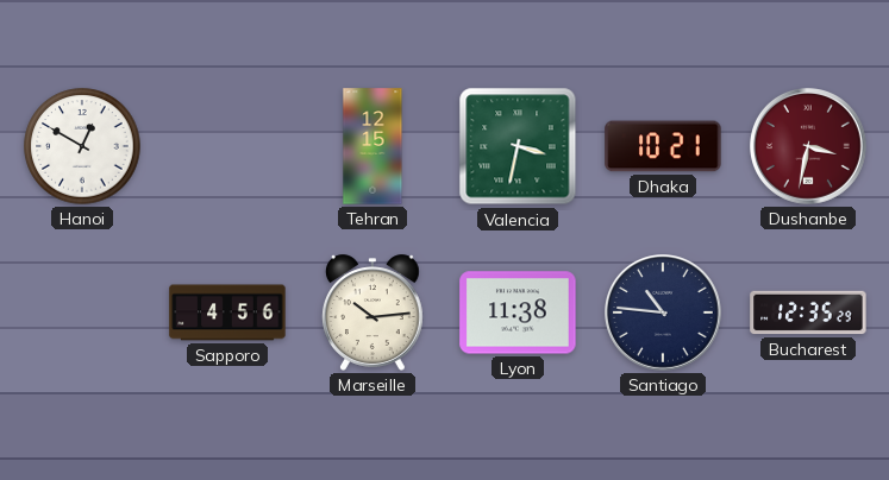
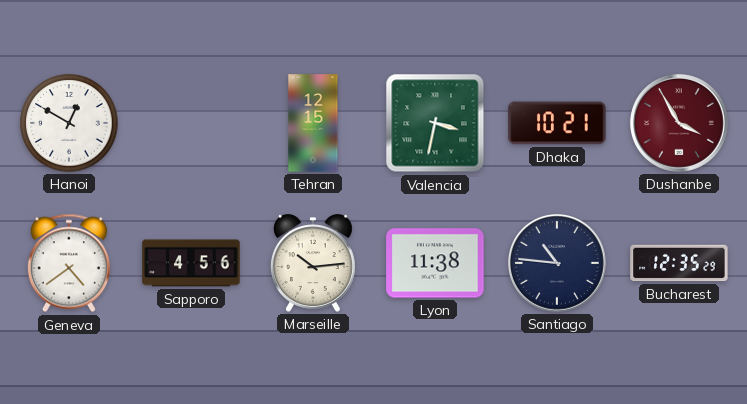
Dushanbe: 3:32 -> 3:55 (680, 124)
Geneva: none -> 4:39 (69, 263)
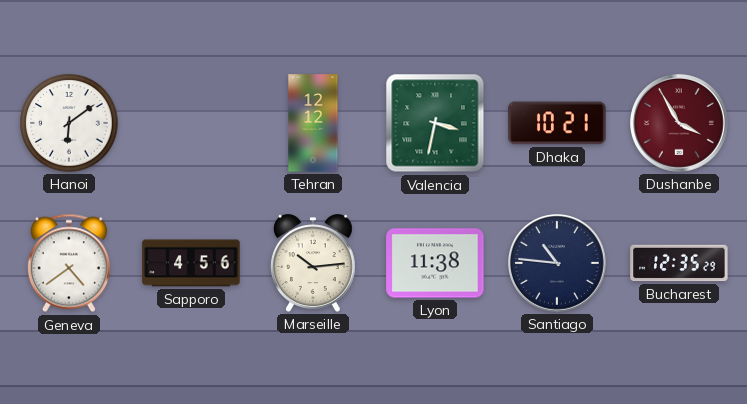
Hanoi: 12:50 -> 6:09 (69, 123)
Tehran: 12:15 -> 12:12 (313, 123)
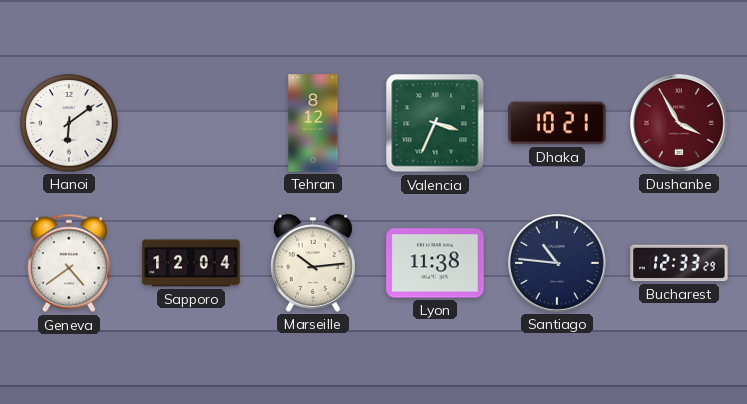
Tehran: 12:12 -> 8:12 (313, 123)
Valencia: 3:32 -> 3:34 (435, 123)
Sapporo: 4:56 -> 12:04 (191, 263)
Bucharest: 12:35 -> 12:33 (679, 263)
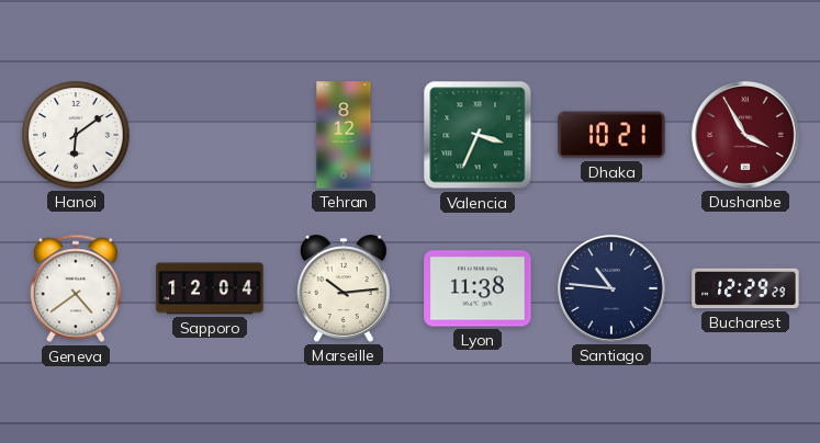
Bucharest: 12:33 -> 12:29 (745, 288)
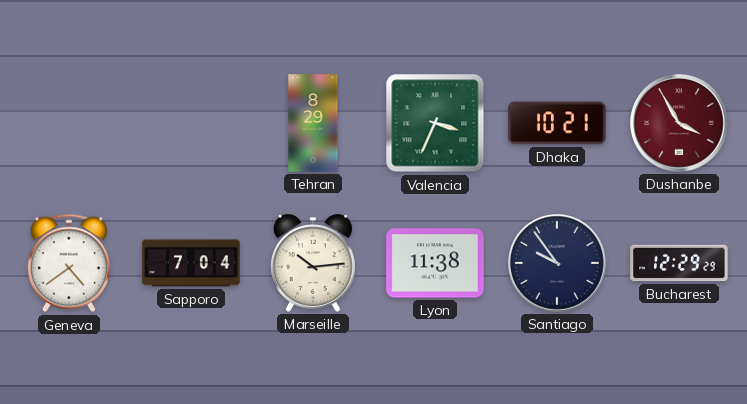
Hanoi: 6:09 -> none (76, 135)
Tehran: 8:12 -> 8:29 (313, 123)
Sapporo: 12:04 -> 7:04 (191, 263)
Santiago: 10:46 -> 9:54 (558, 264)
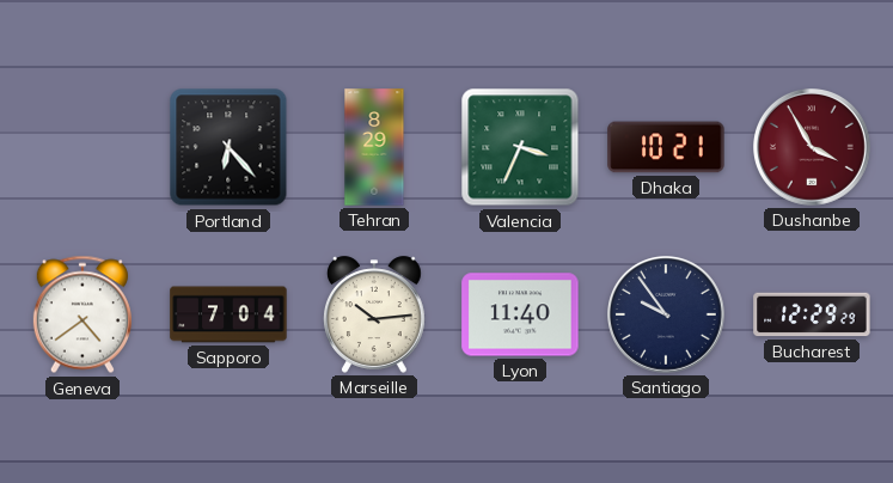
Portland: none -> 6:23 (228, 147)
Lyon: 11:38 -> 11:40 (520, 314)
